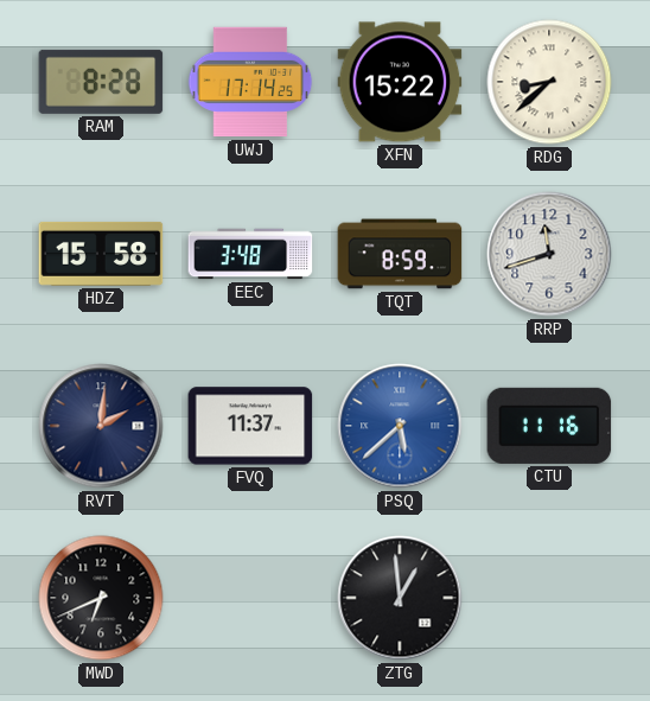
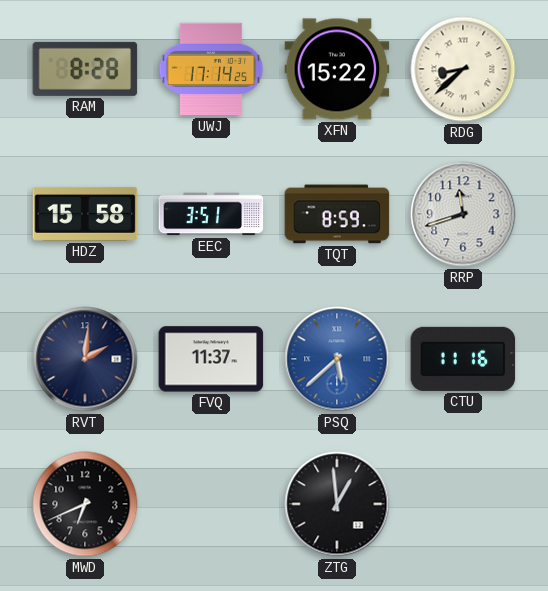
EEC: 3:48 -> 3:51 (211, 214)
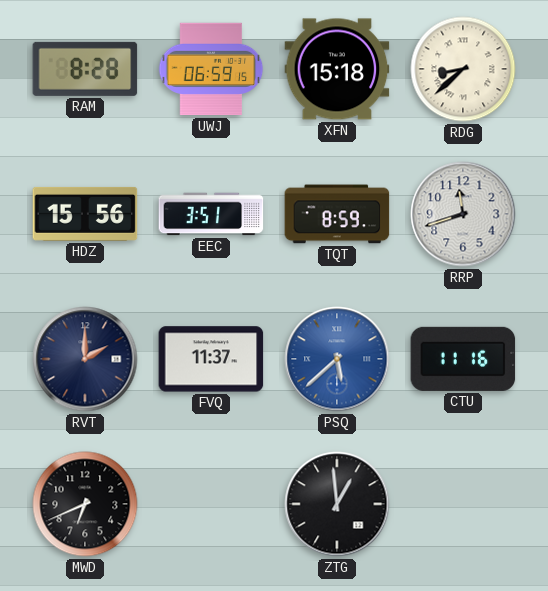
UWJ: 17:14 -> 06:59 (211, 69)
XFN: 15:22 -> 15:18 (337, 69)
HDZ: 15:58 -> 15:56 (85, 214)
RVT: 2:01 -> 2:00 (85, 359)
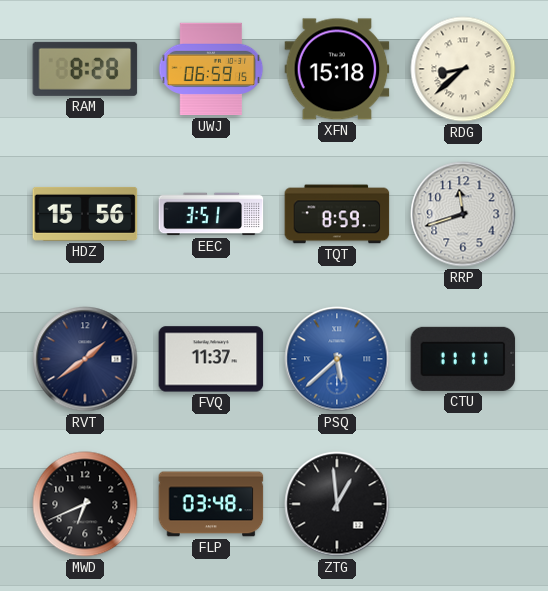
RVT: 2:00 -> 1:39 (85, 359)
CTU: 11:16 -> 11:11 (463, 359)
FLP: none -> 03:48 (211, 504)
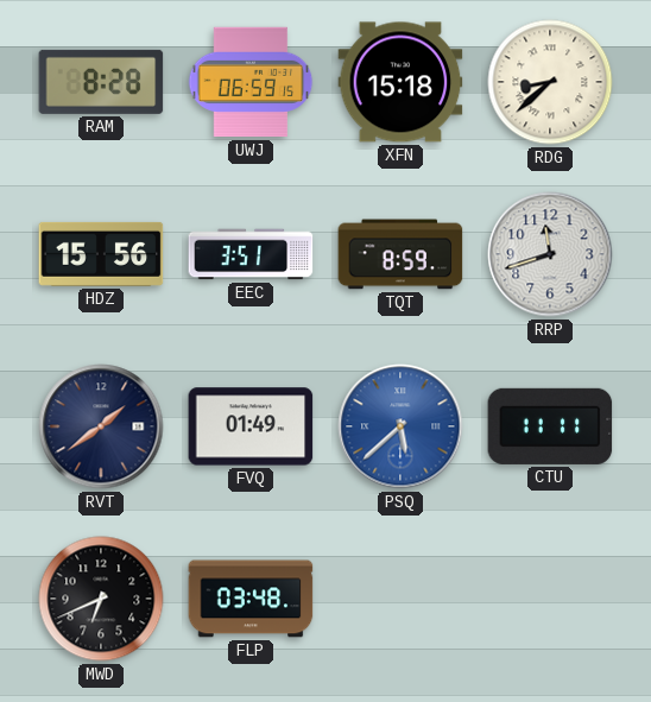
FVQ: 11:37 -> 01:49 (251, 426)
ZTG: 12:59 -> none (337, 504)
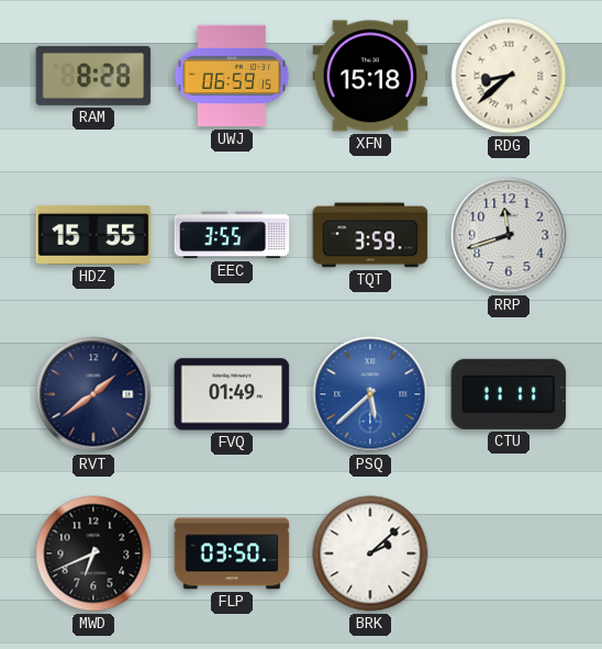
HDZ: 15:56 -> 15:55 (93, 235)
EEC: 3:51 -> 3:55 (232, 235)
TQT: 8:59 -> 3:59 (370, 235)
FLP: 03:48 -> 03:50 (232, 553)
BRK: none -> 2:08 (370, 553)
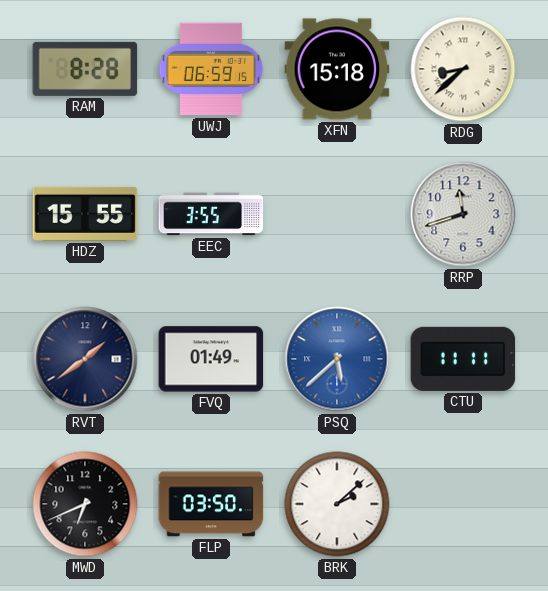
TQT: 3:59 -> none (370, 235)
